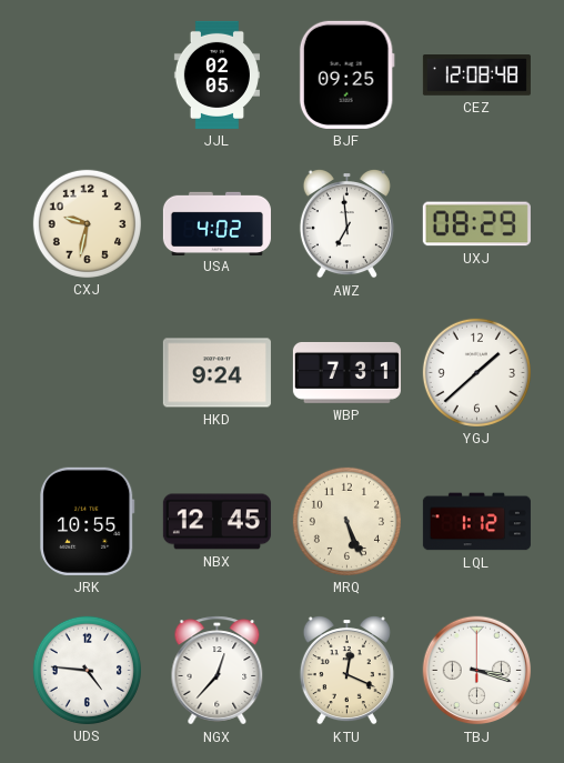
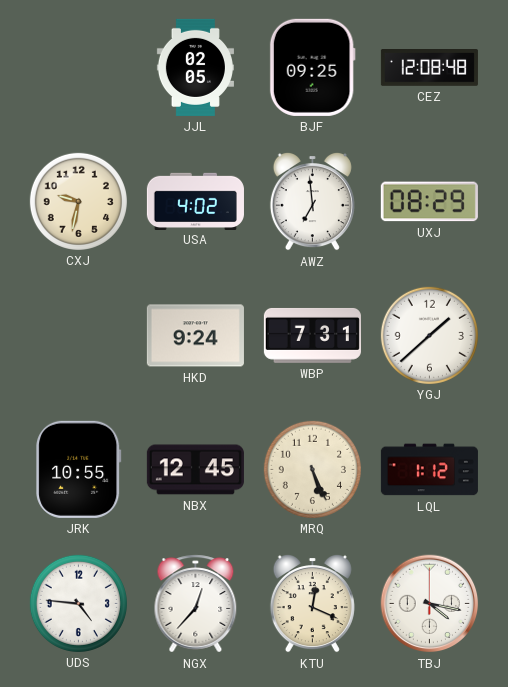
TBJ: 3:18 -> 4:17 (430, 604)
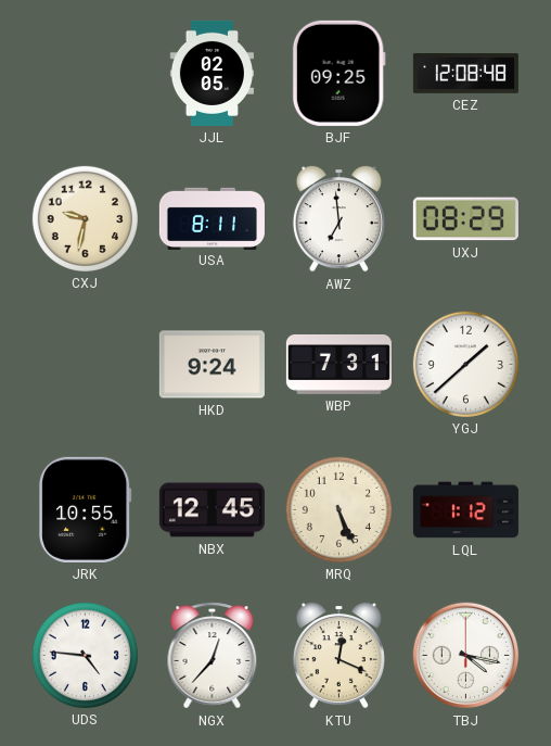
USA: 4:02 -> 8:11 (212, 218)
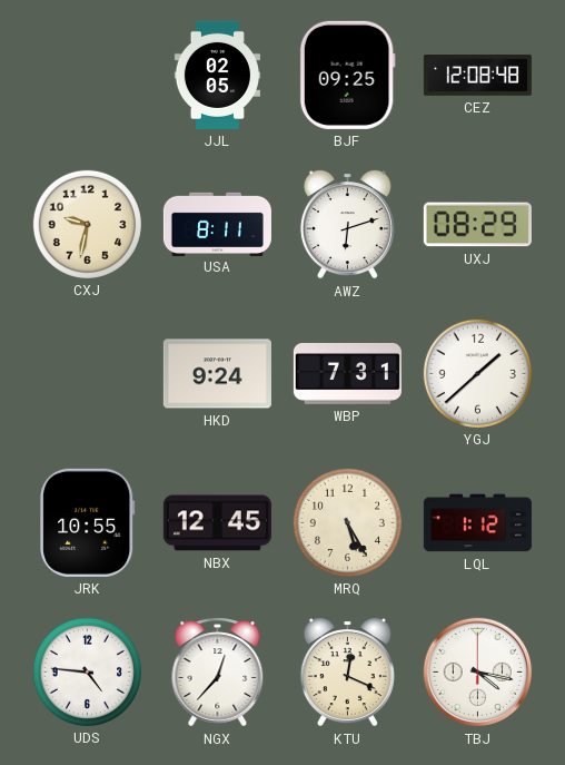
AWZ: 6:59 -> 6:12 (347, 224)
MRQ: 5:26 -> 5:25 (347, 522)
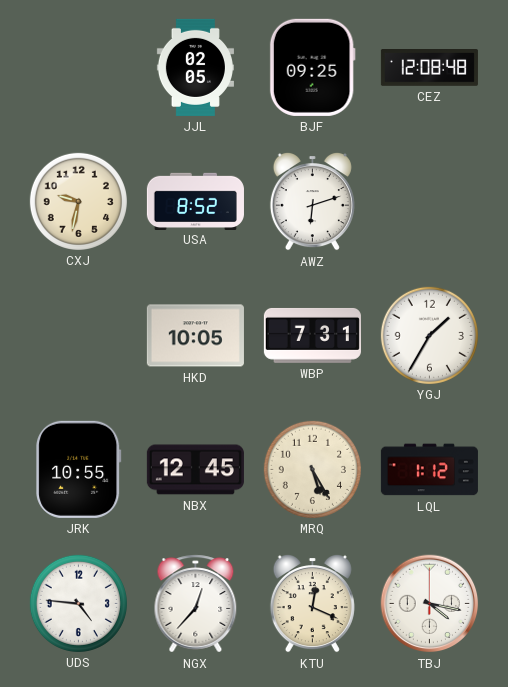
USA: 8:11 -> 8:52 (195, 201)
UXJ: 08:29 -> none (477, 225)
HKD: 9:24 -> 10:05 (195, 336)
YGJ: 1:38 -> 1:35 (429, 335)
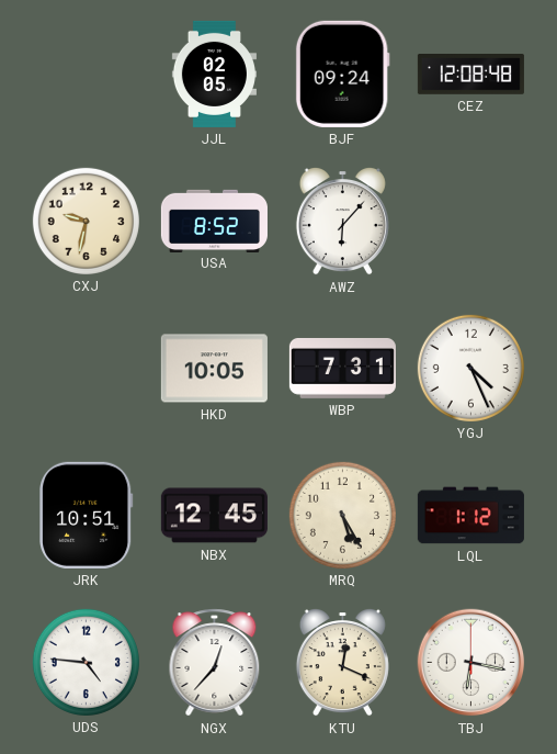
BJF: 09:25 -> 09:24 (342, 74)
AWZ: 6:12 -> 6:07 (342, 221)
YGJ: 1:35 -> 4:26 (470, 368)
JRK: 10:55 -> 10:51 (87, 515)
TBJ: 4:17 -> 6:17 (471, 663)
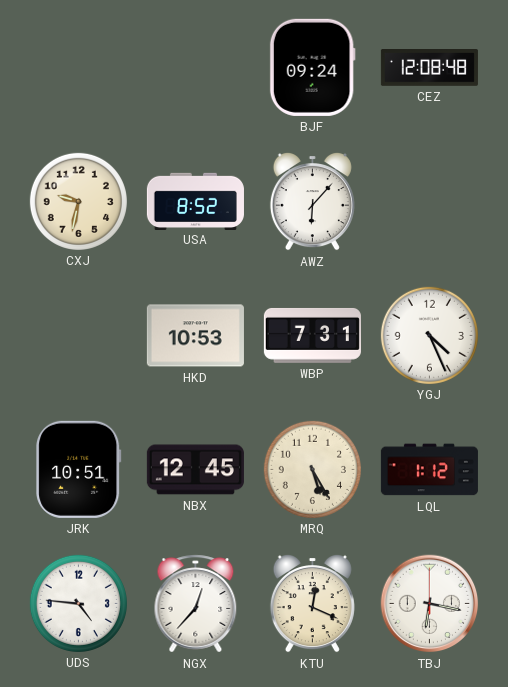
JJL: 02:05 -> none (214, 74)
HKD: 10:05 -> 10:53 (195, 336)
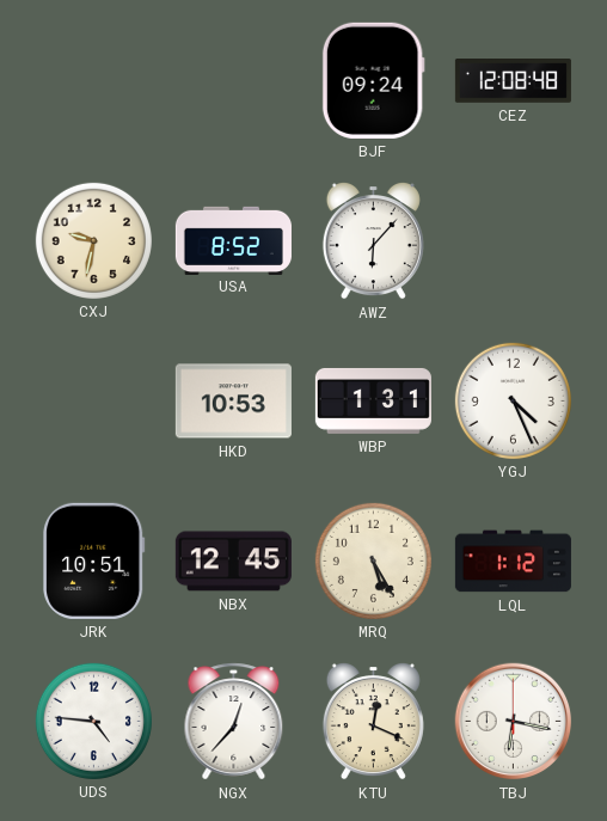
WBP: 7:31 -> 1:31 (373, 400)
